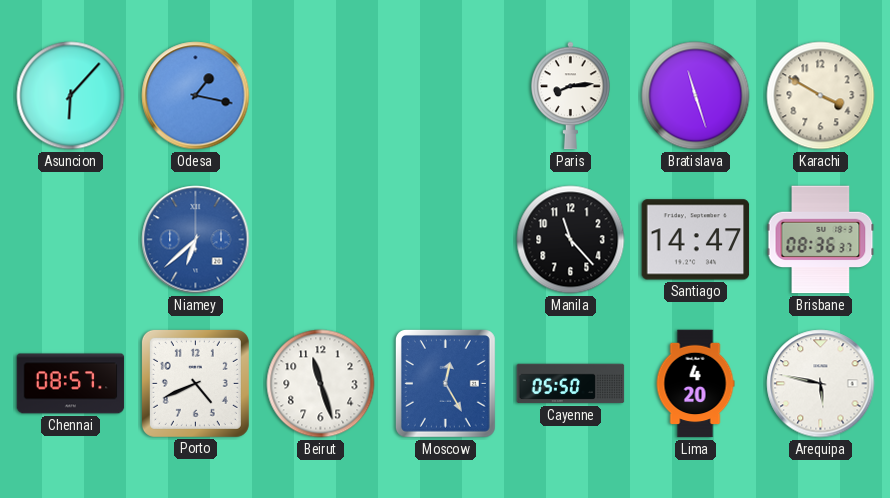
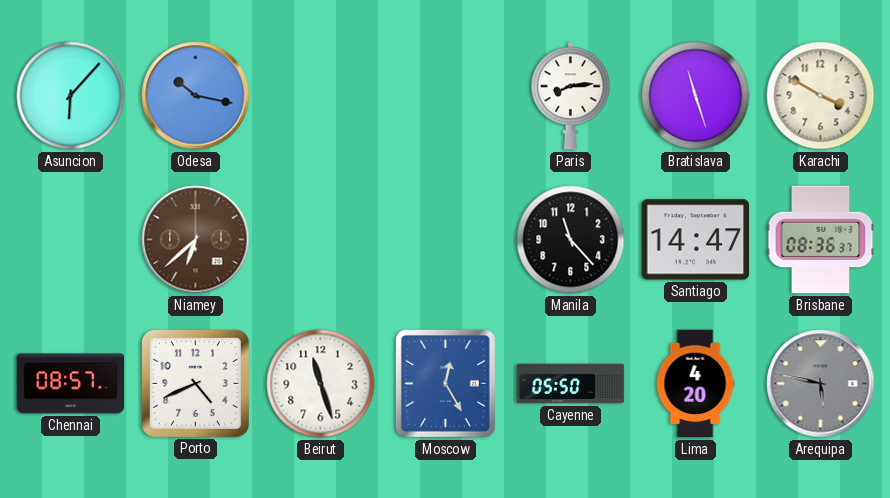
Odesa: 1:17 -> 10:17 (196, 96)
Niamey dial: blue -> brown (196, 240)
Arequipa dial: white -> grey (821, 384)
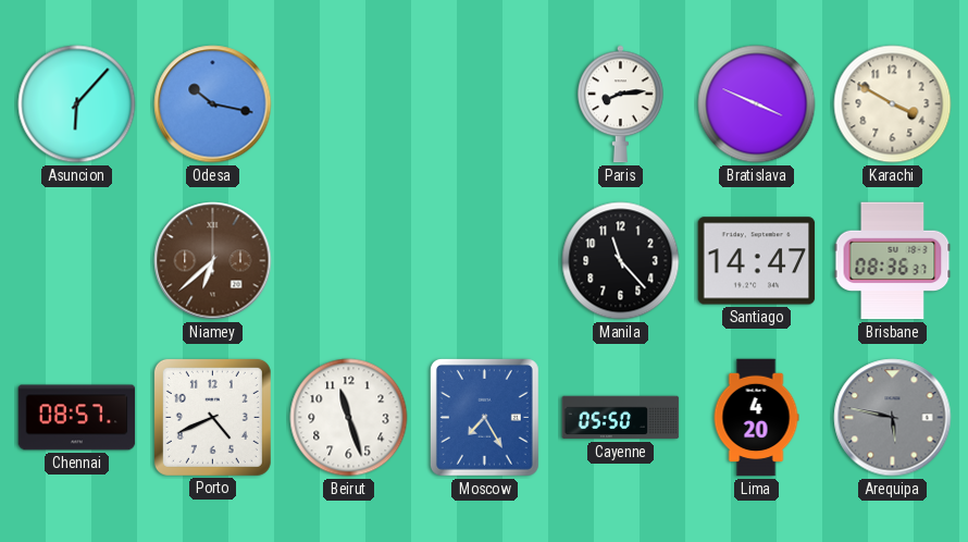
Bratislava: 11:27 -> 3:49 (757, 104)
Moscow: 12:25 -> 7:25 (484, 417)
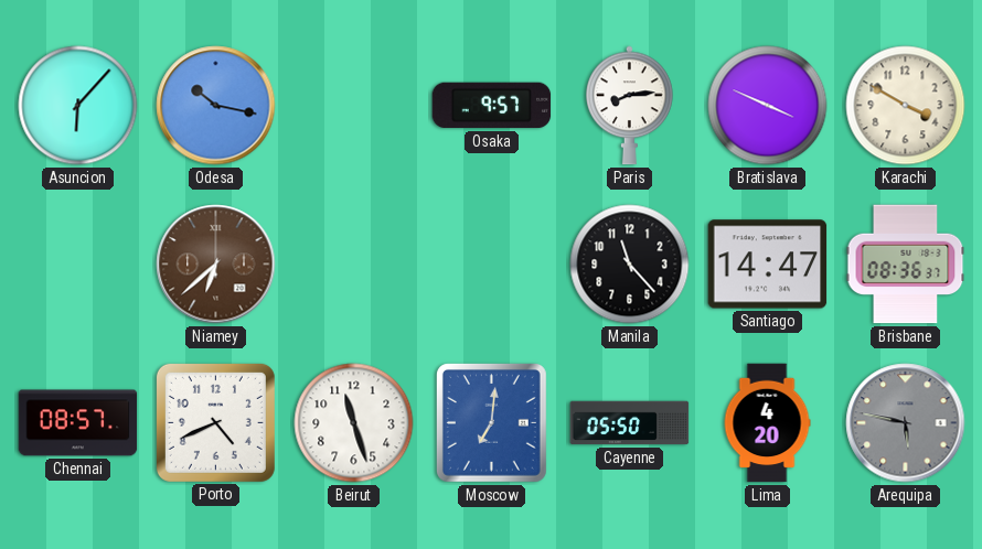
Osaka: none -> 9:57 (492, 106)
Moscow: 7:25 -> 7:01 (491, 422)
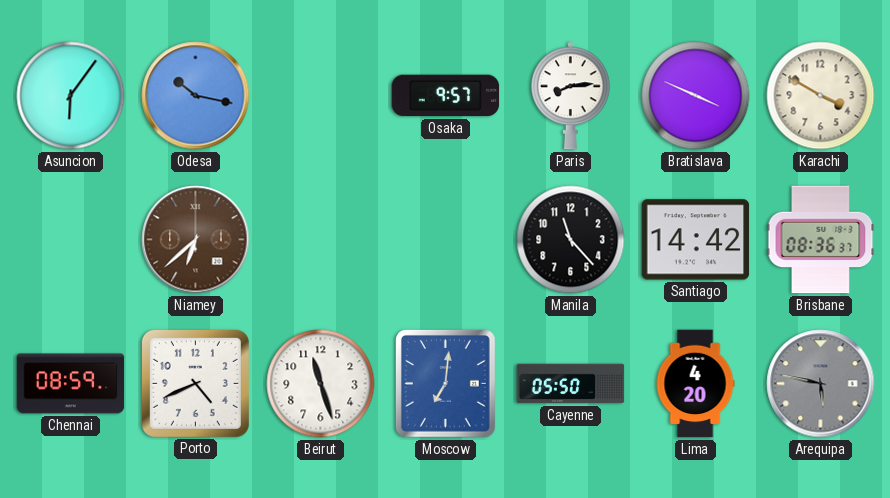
Asuncion: 6:07 -> 6:06 (71, 96)
Santiago: 14:47 -> 14:42 (696, 240)
Chennai: 08:57 -> 08:59 (71, 384)
